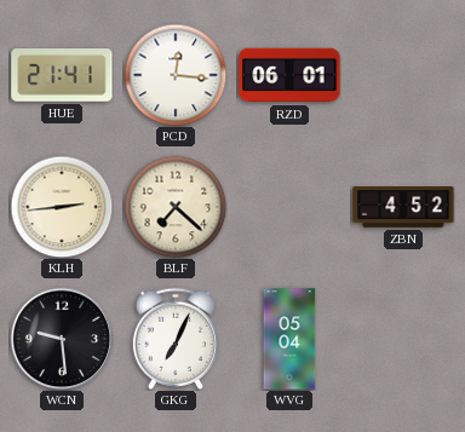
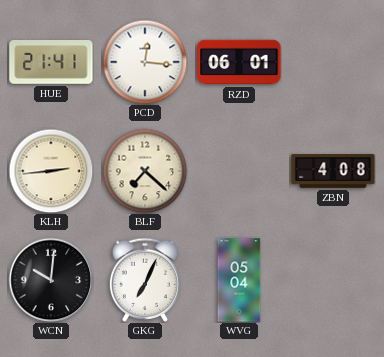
ZBN: 4:52 -> 4:08 (333, 171)
WCN: 9:29 -> 10:01 (51, 280)
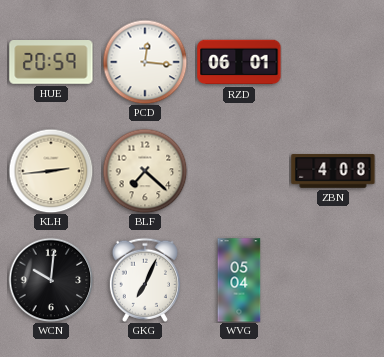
HUE: 21:41 -> 20:59 (51, 63)
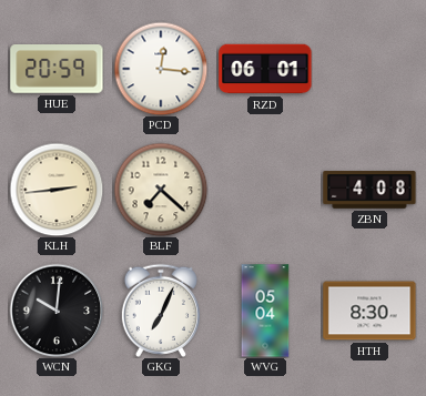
HTH: none -> 8:30 (369, 311)
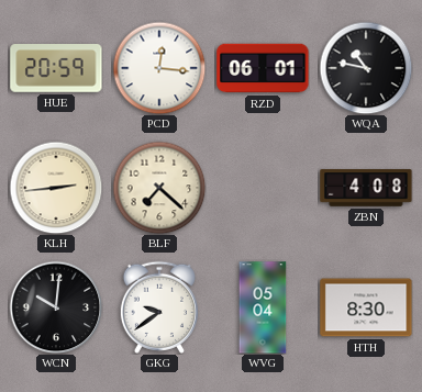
WQA: none -> 10:47 (366, 68)
GKG: 7:04 -> 9:39 (159, 307)
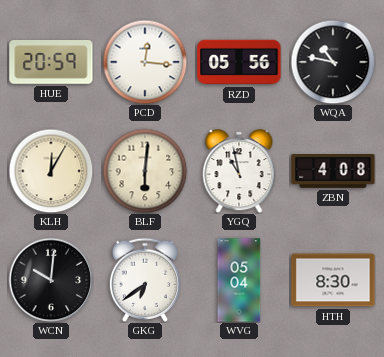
RZD: 06:01 -> 05:56 (239, 62)
KLH: 2:44 -> 12:05 (51, 171)
BLF: 7:22 -> 6:01 (145, 171)
YGQ: none -> 10:58 (239, 171)
GKG: 9:39 -> 6:39 (145, 280)
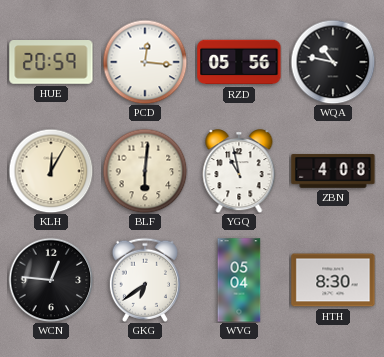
WCN: 10:01 -> 12:46 (51, 280)
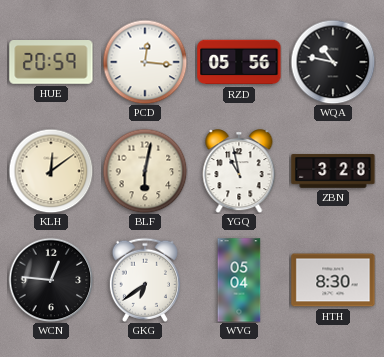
KLH: 12:05 -> 12:09 (51, 171)
BLF: 6:01 -> 6:02 (145, 171)
ZBN: 4:08 -> 3:28 (333, 171)
